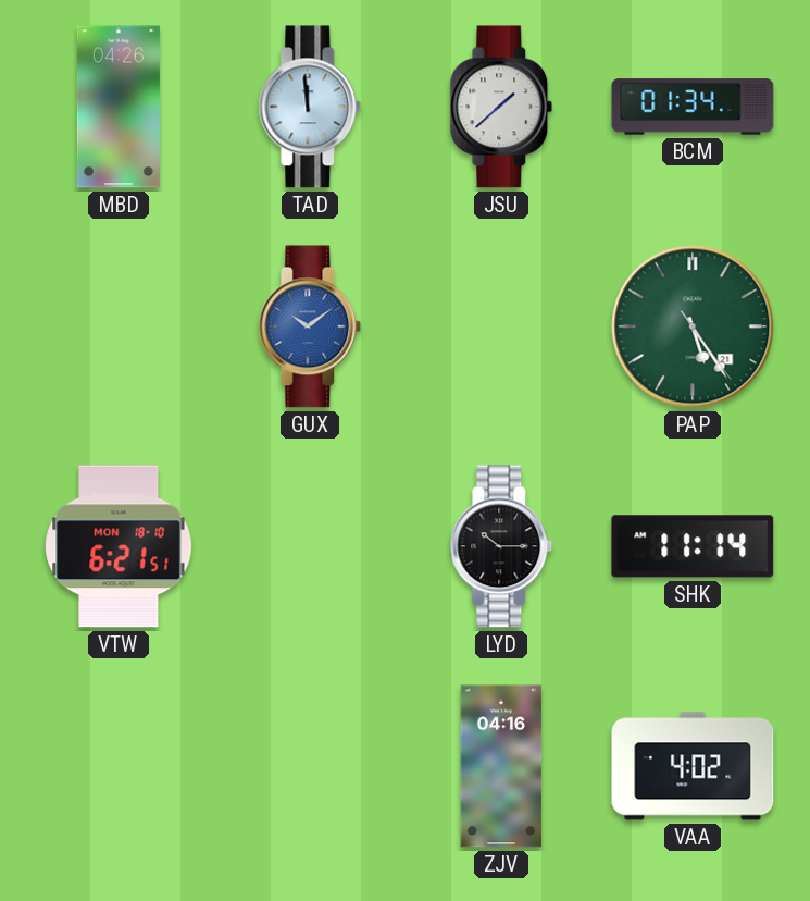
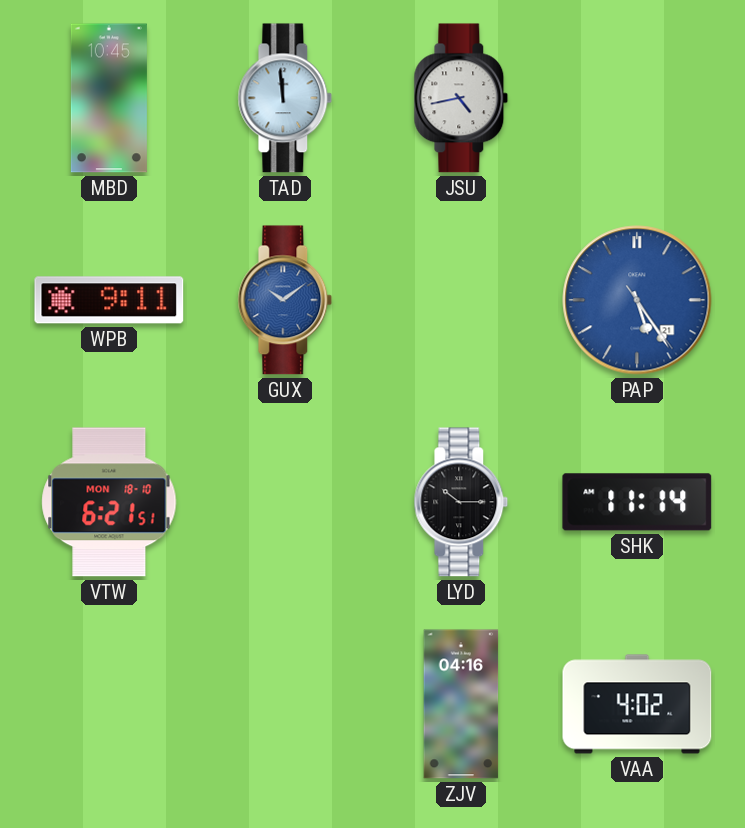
MBD: 04:26 -> 10:45 (109, 98)
JSU: 1:38 -> 4:43 (461, 98)
BCM: 01:34 -> none (693, 107)
WPB: none -> 9:11 (109, 300)
PAP dial: green -> blue (637, 300)
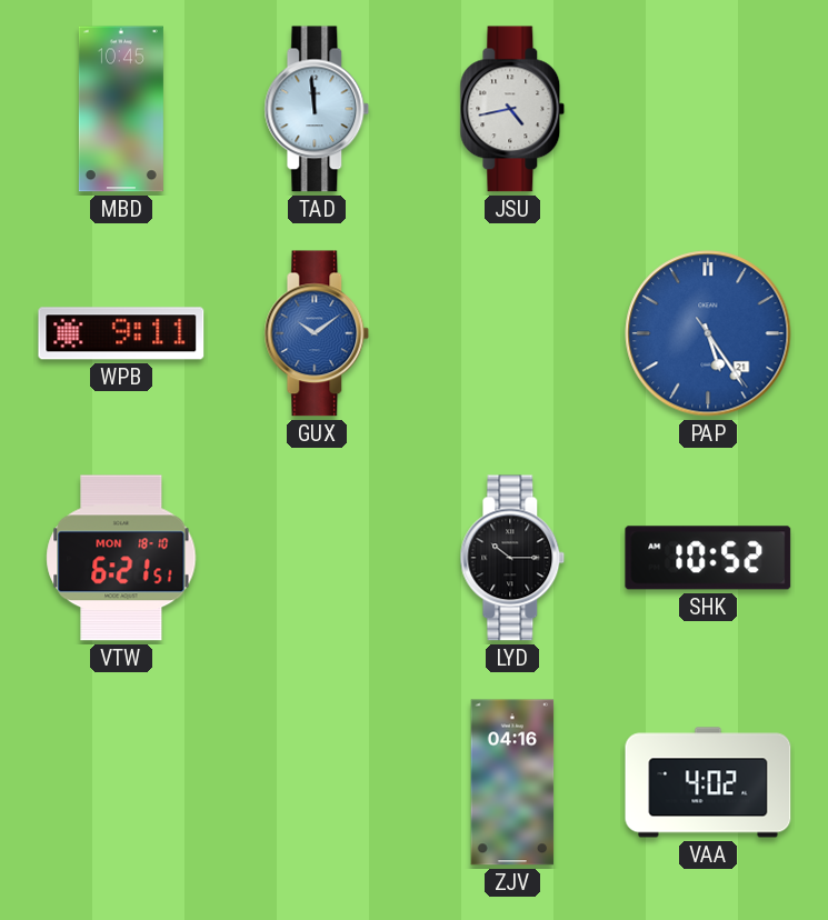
SHK: 11:14 -> 10:52 (708, 558)
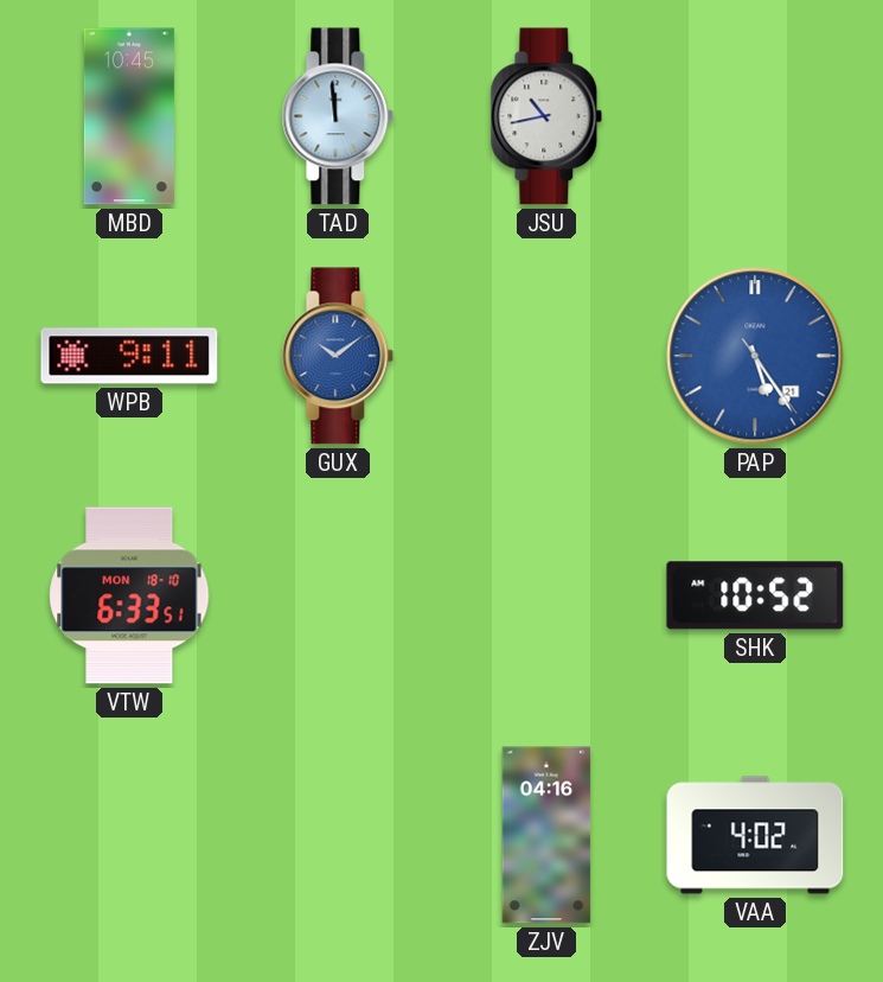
JSU: 4:43 -> 10:43 (546, 116)
VTW: 6:21 -> 6:33 (129, 595)
LYD: 10:15 -> none (512, 558)
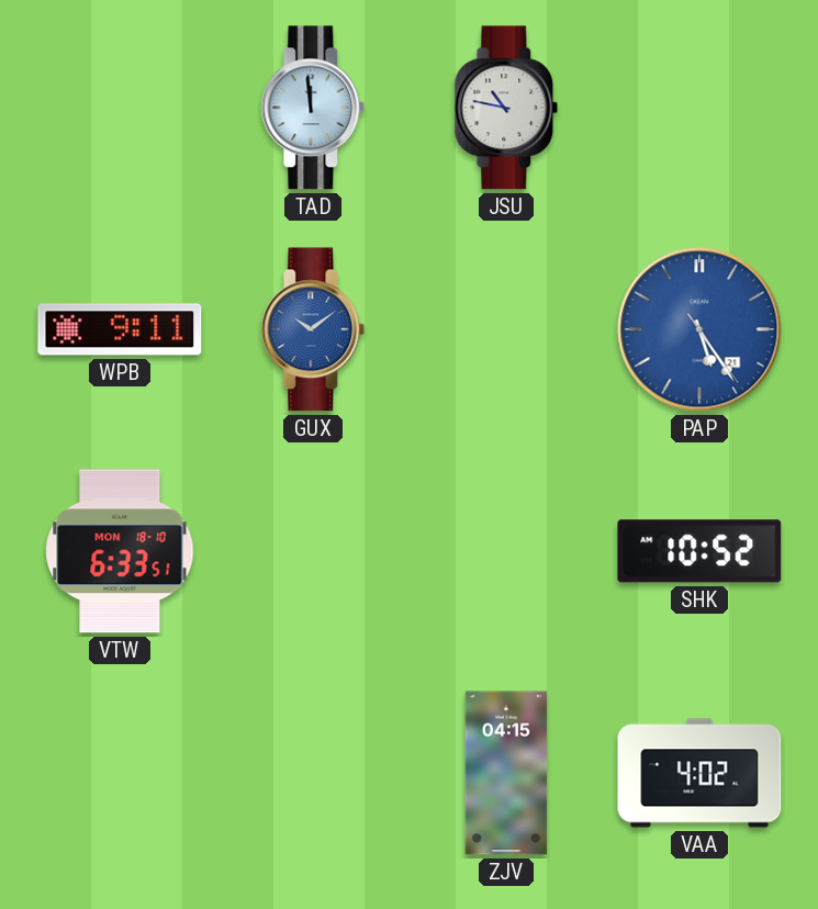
MBD: 10:45 -> none (129, 116)
JSU: 10:43 -> 10:47 (506, 108)
ZJV: 04:16 -> 04:15 (506, 773)
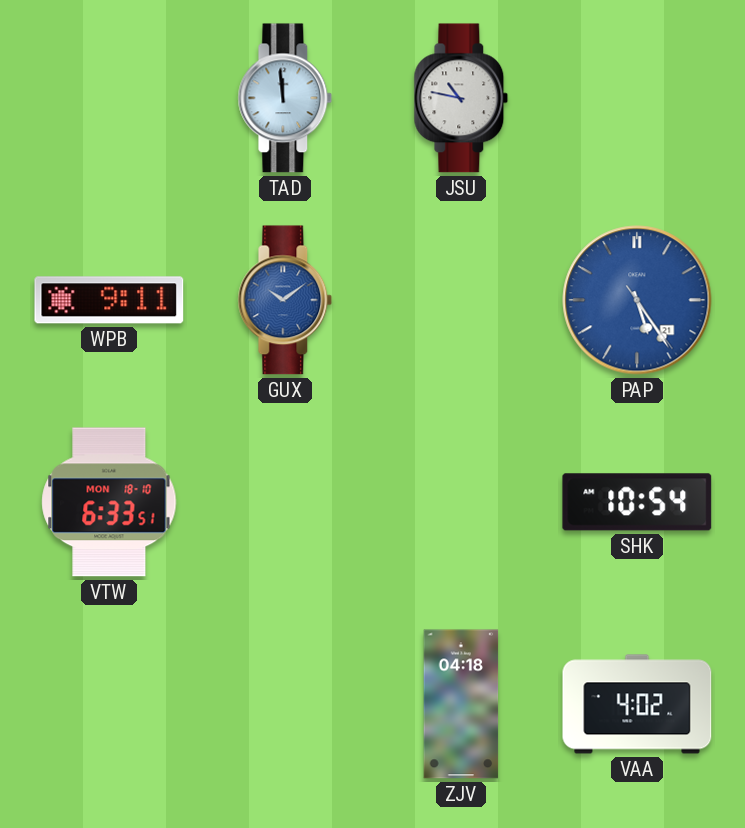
SHK: 10:52 -> 10:54 (637, 502)
ZJV: 04:15 -> 04:18 (461, 704)
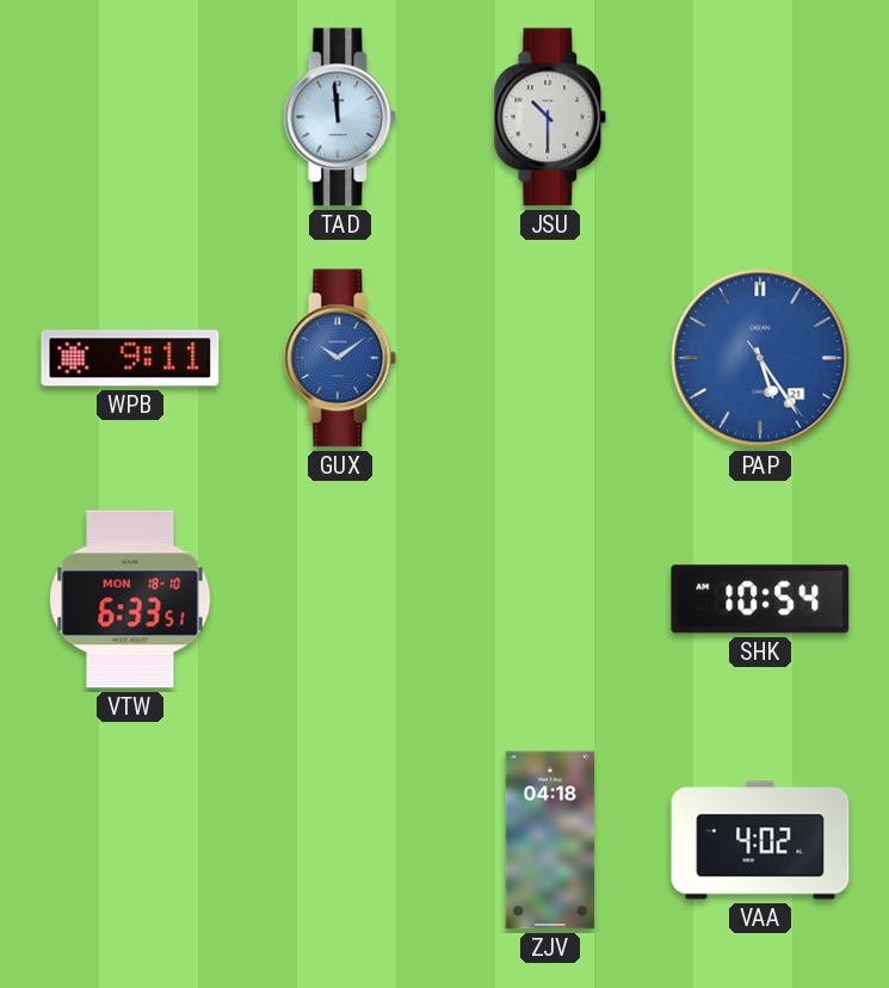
JSU: 10:47 -> 10:30 (550, 117)
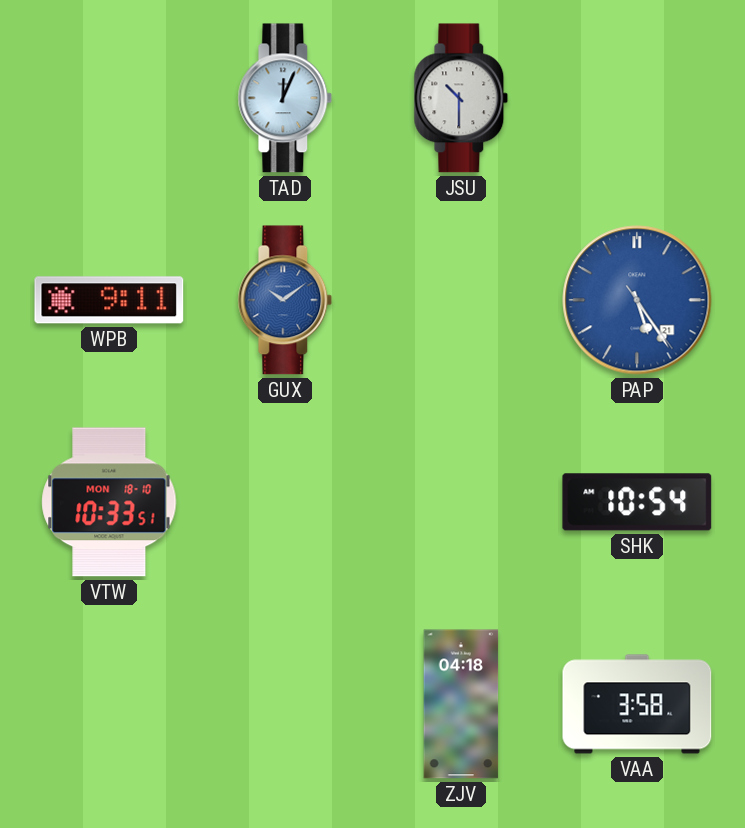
TAD: 11:59 -> 12:04 (285, 98)
VTW: 6:33 -> 10:33 (109, 502)
VAA: 4:02 -> 3:58 (637, 704)
